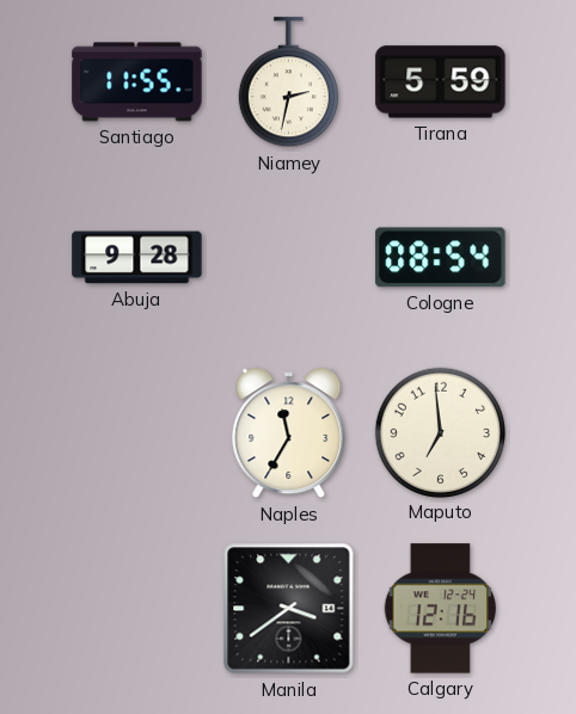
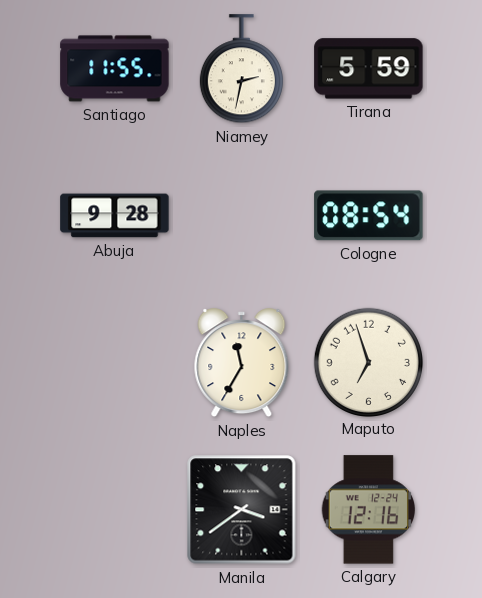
Maputo: 6:59 -> 6:57 (368, 362)
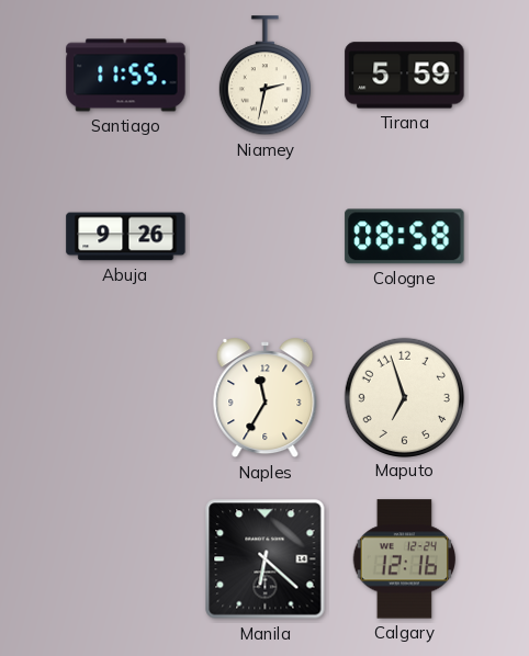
Abuja: 9:28 -> 9:26 (126, 237)
Cologne: 08:54 -> 08:58 (405, 237)
Manila: 3:39 -> 6:22 (266, 559)
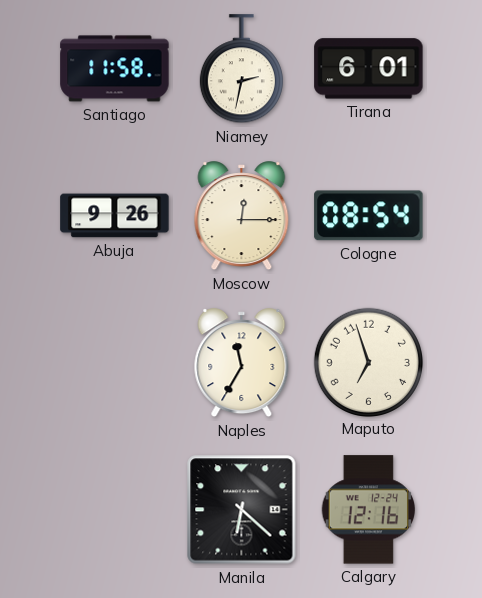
Santiago: 11:55 -> 11:58 (115, 69)
Tirana: 5:59 -> 6:01 (369, 69)
Moscow: none -> 12:15 (242, 216)
Cologne: 08:58 -> 08:54 (369, 216)
